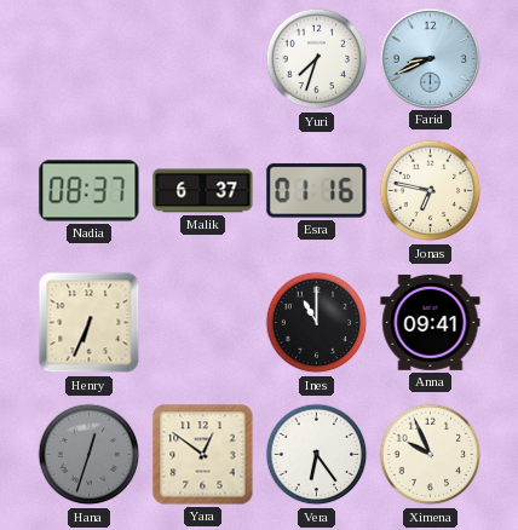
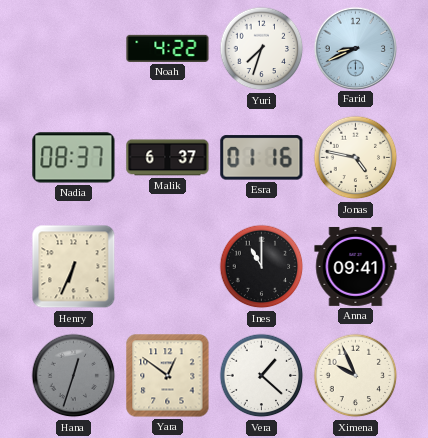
Noah: none -> 4:22 (168, 48)
Jonas: 6:47 -> 4:47 (356, 158)
Vera: 6:24 -> 1:22 (262, 376)
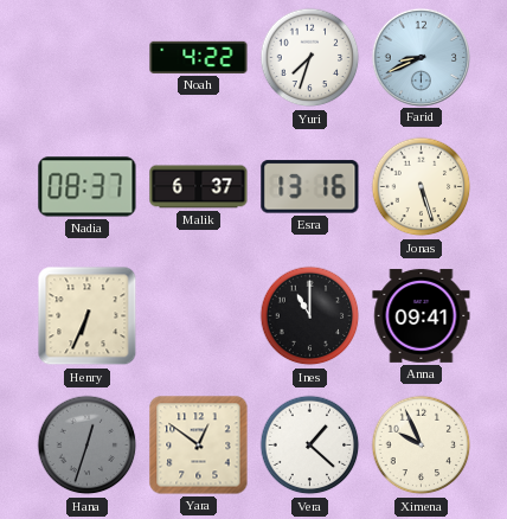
Esra: 01:16 -> 13:16 (310, 187)
Jonas: 4:47 -> 5:27 (422, 187)
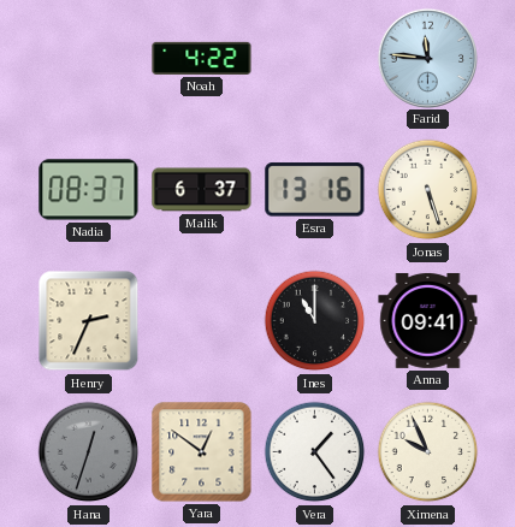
Yuri: 7:33 -> none (310, 58)
Farid: 8:41 -> 11:46 (427, 58)
Henry: 6:34 -> 2:34 (89, 321)
Vera: 1:22 -> 1:24 (315, 452)
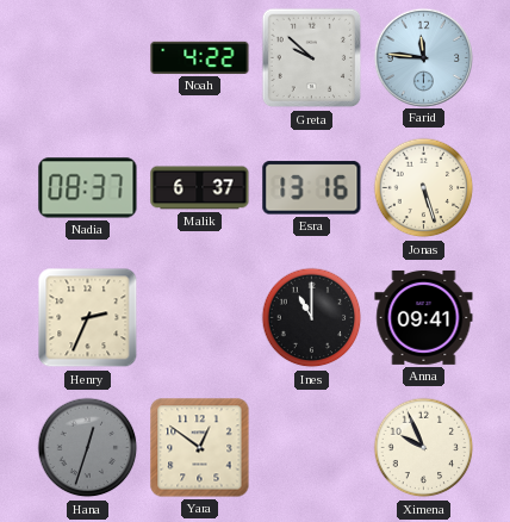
Greta: none -> 9:52 (312, 58)
Vera: 1:24 -> none (315, 452)
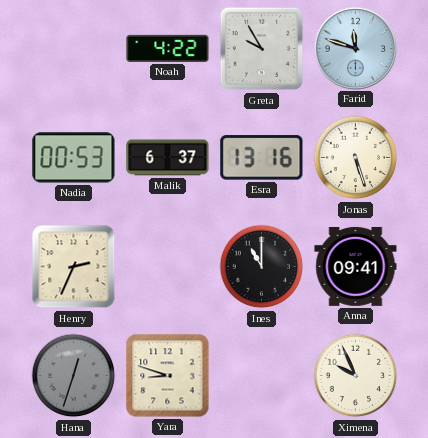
Greta: 9:52 -> 9:55 (262, 49)
Farid: 11:46 -> 11:48 (355, 48)
Nadia: 08:37 -> 00:53 (74, 158)
Yara: 12:51 -> 8:48 (168, 376)
